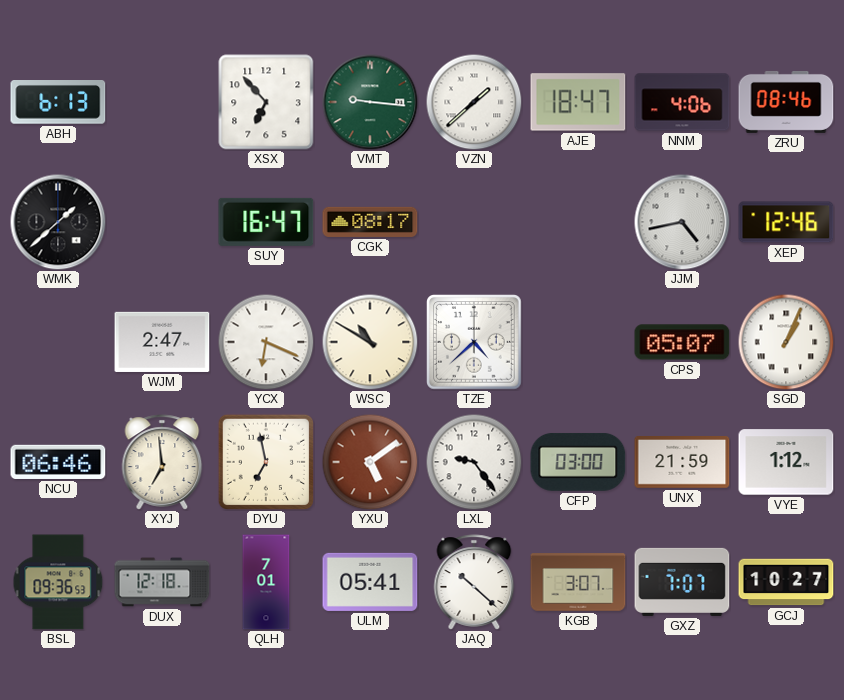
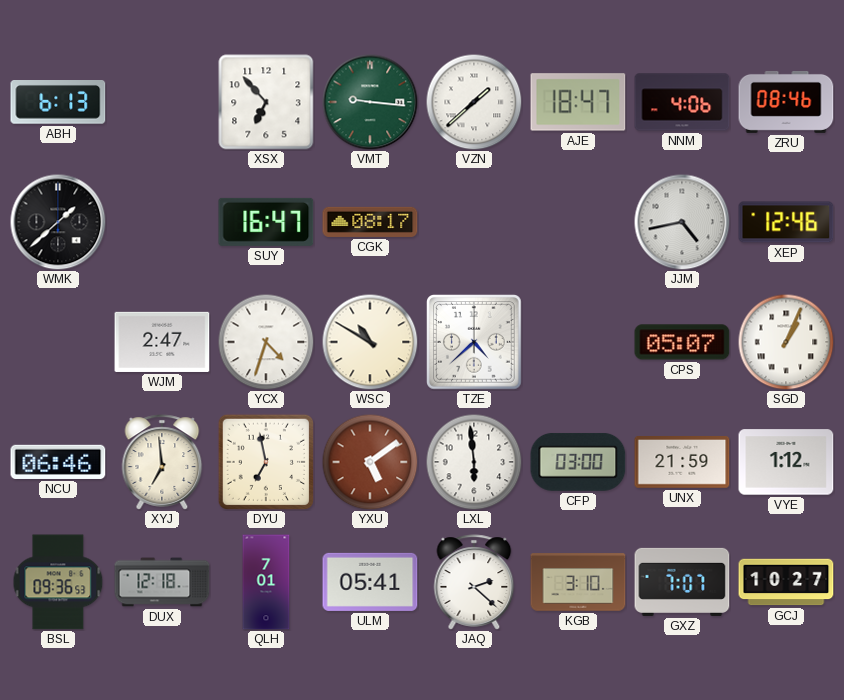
YCX: 6:19 -> 4:33 (266, 342)
LXL: 9:24 -> 5:59 (474, 462)
JAQ: 10:22 -> 2:22 (474, 582)
KGB: 3:07 -> 3:10 (578, 582)
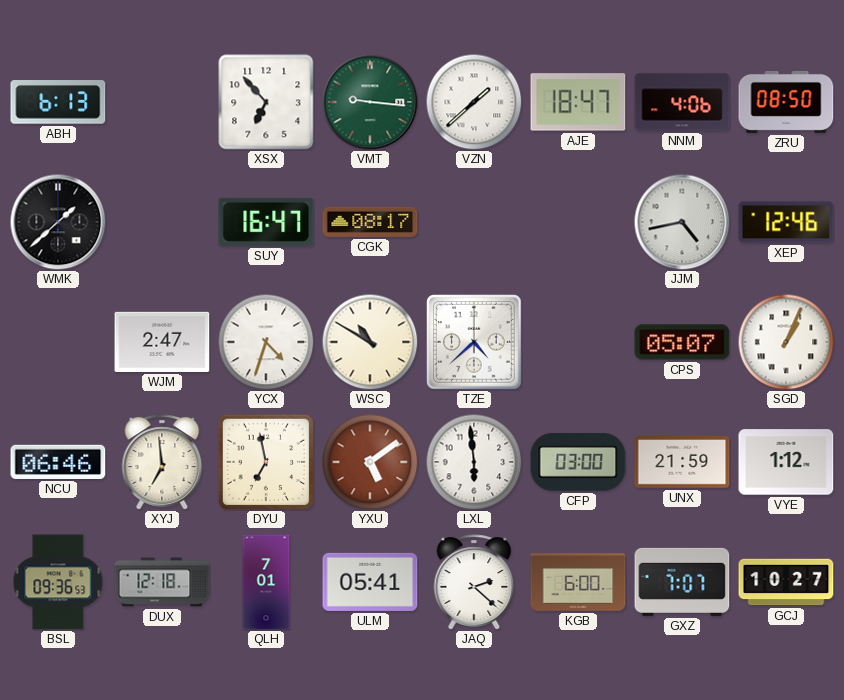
ZRU: 08:46 -> 08:50 (786, 102)
KGB: 3:10 -> 6:00 (578, 582)
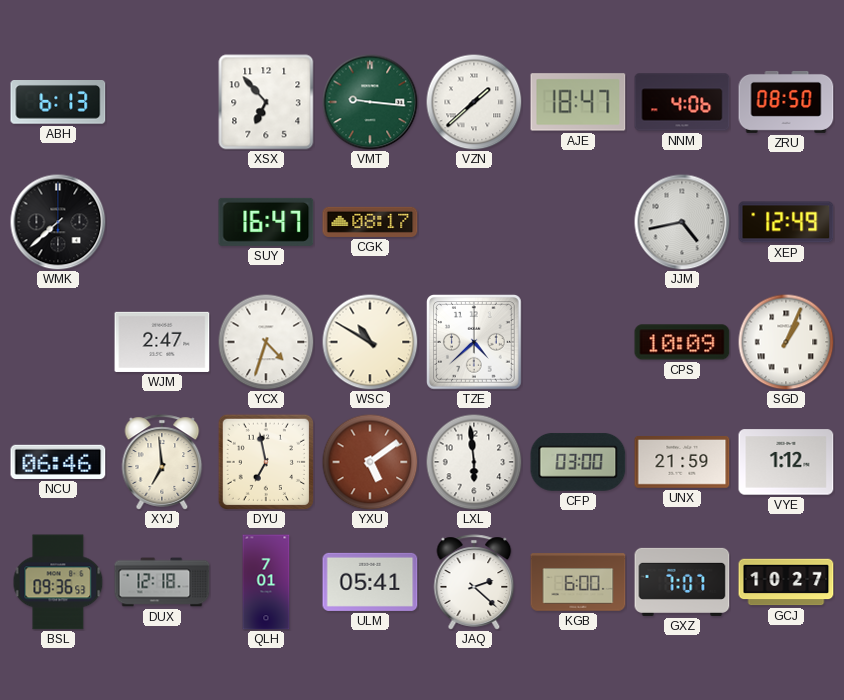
WMK: 1:38 -> 7:38 (58, 222)
XEP: 12:46 -> 12:49 (786, 222)
CPS: 05:07 -> 10:09 (682, 342)
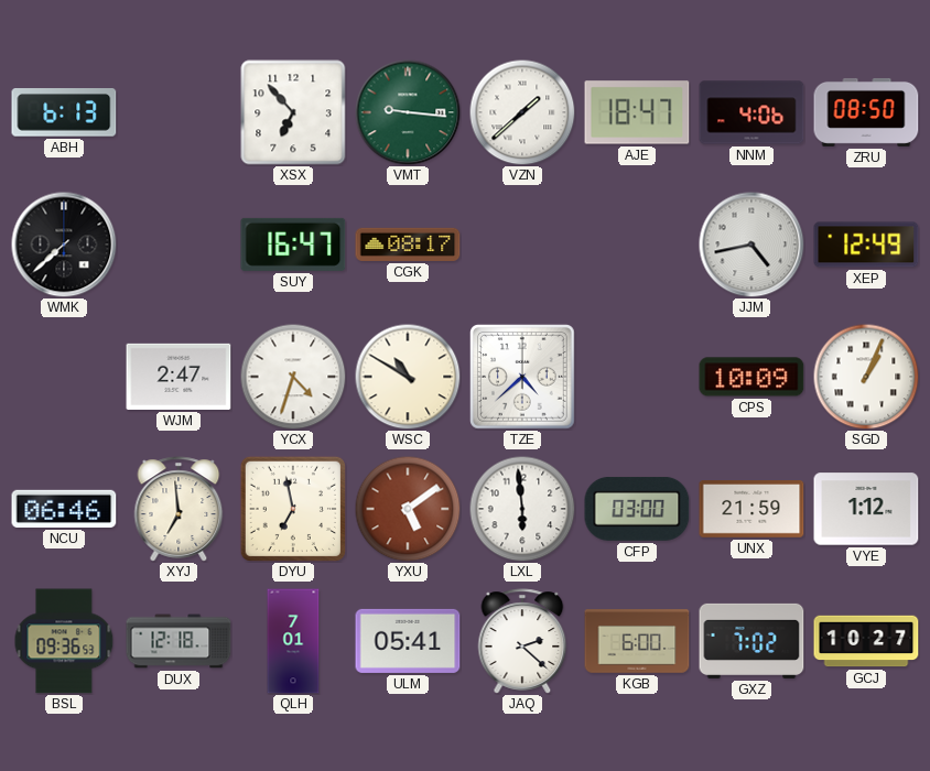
GXZ: 7:07 -> 7:02 (751, 641)
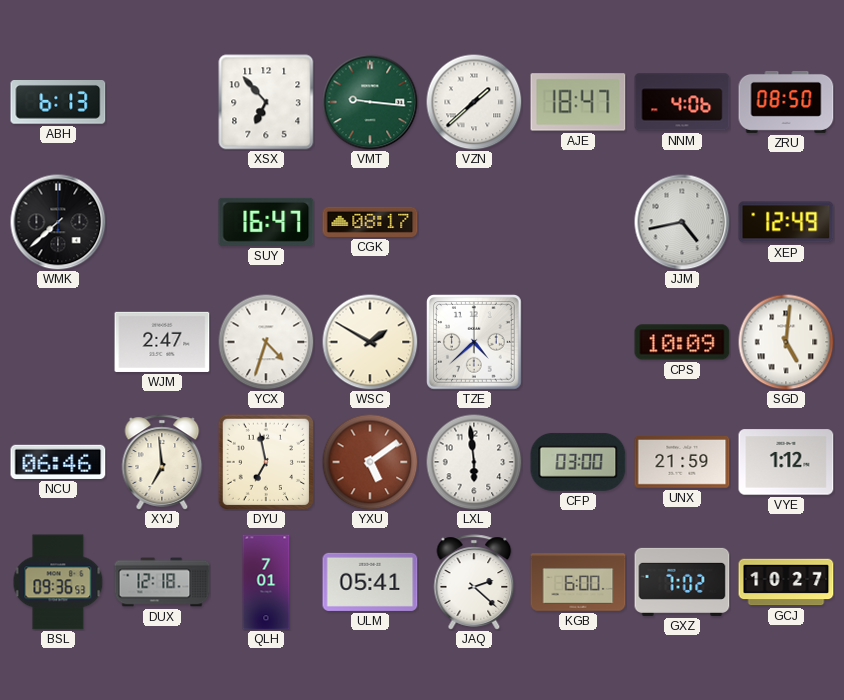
WSC: 10:50 -> 1:50 (370, 342)
SGD: 1:04 -> 5:01 (786, 342)
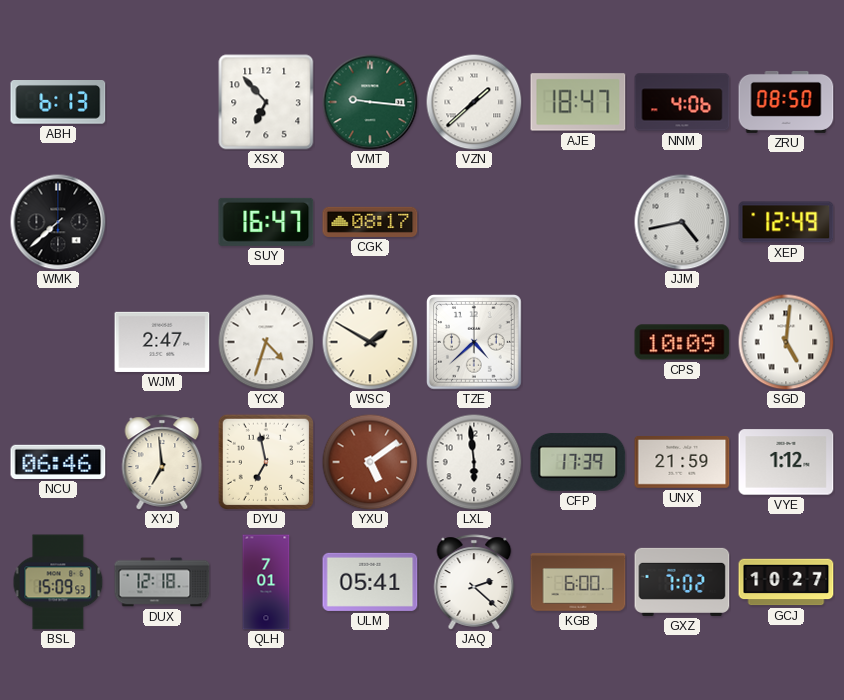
CFP: 03:00 -> 17:39 (578, 462)
BSL: 09:36 -> 15:09 (58, 582)
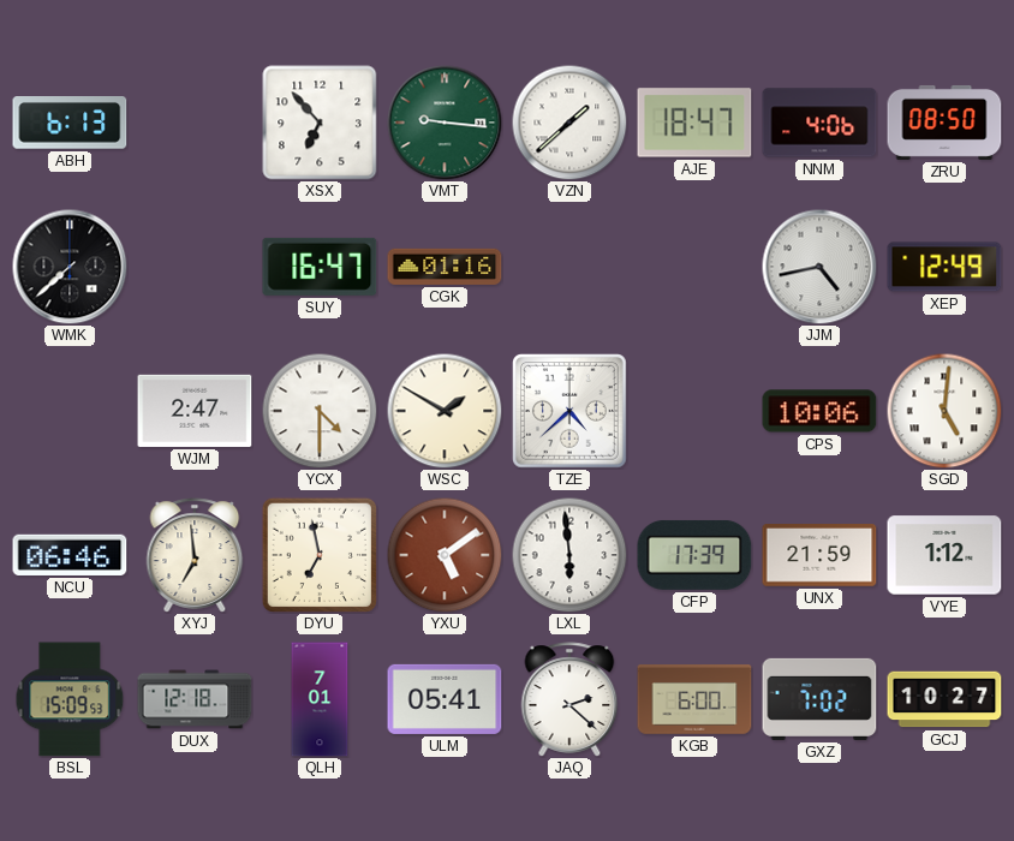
CGK: 08:17 -> 01:16 (445, 267)
YCX: 4:33 -> 4:30 (320, 411)
CPS: 10:09 -> 10:06 (819, 411)
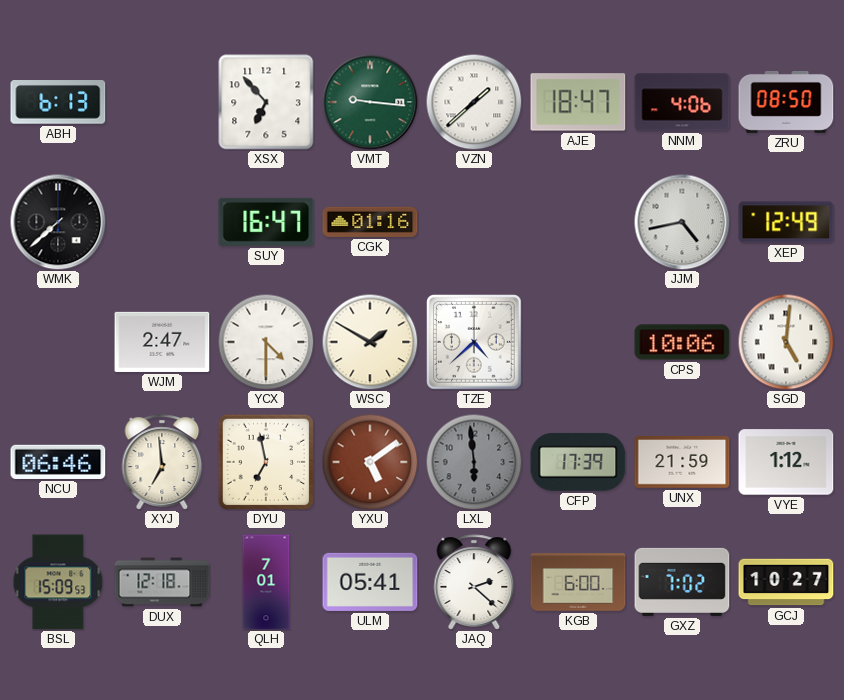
LXL dial: white -> grey (474, 462)
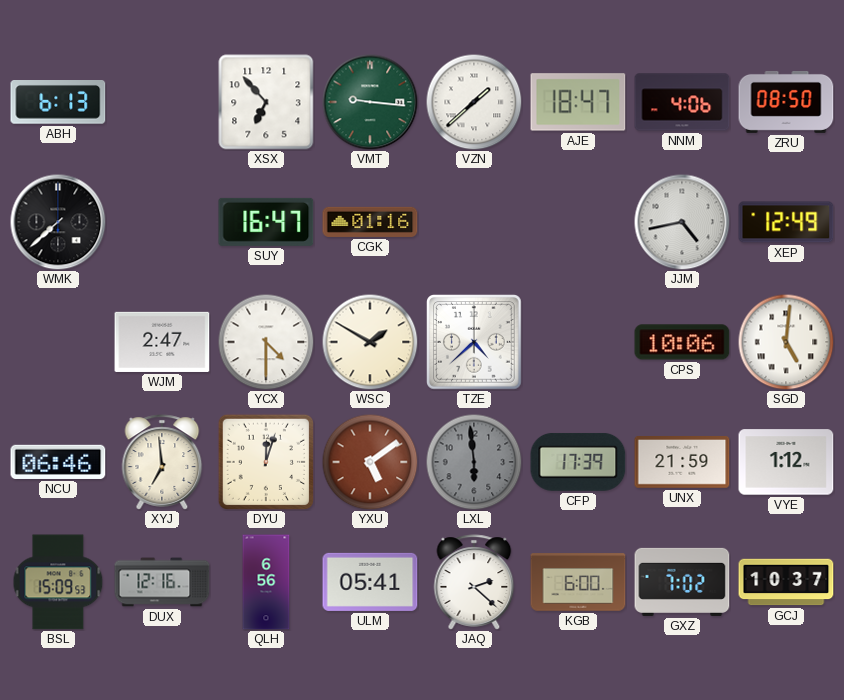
DYU: 6:58 -> 12:03 (266, 462)
DUX: 12:18 -> 12:16 (162, 582)
QLH: 7:01 -> 6:56 (266, 582)
GCJ: 10:27 -> 10:37 (786, 582)
